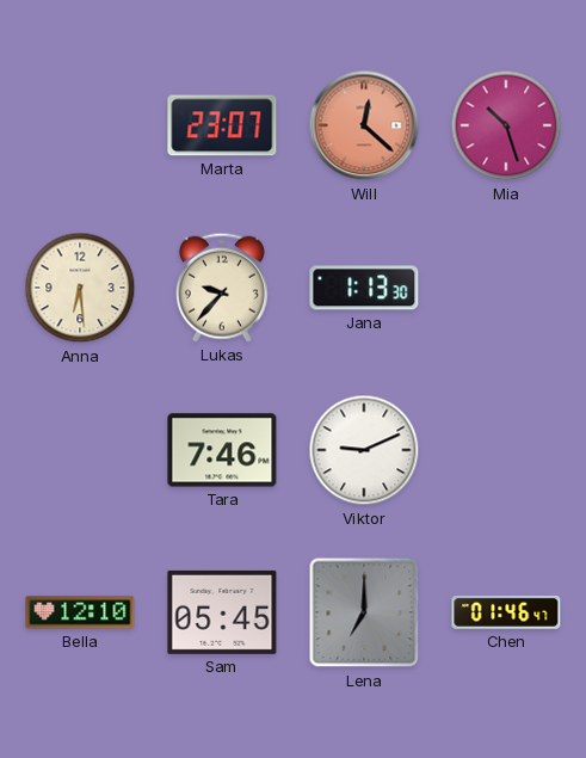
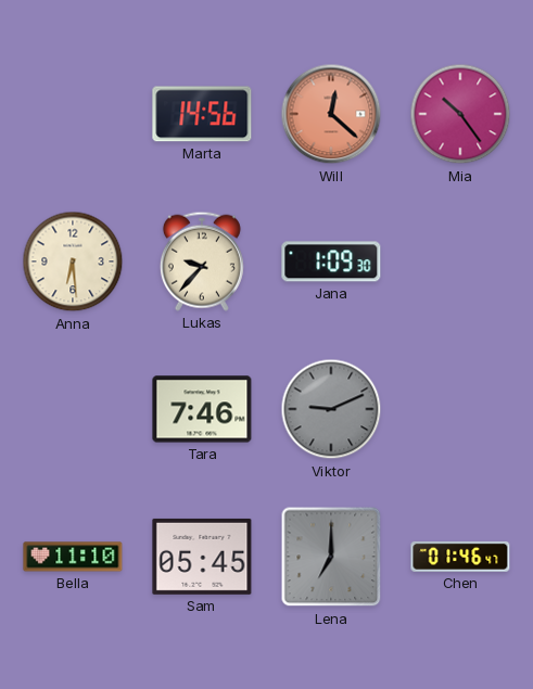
Marta: 23:07 -> 14:56 (202, 114)
Mia: 10:27 -> 10:24 (460, 114)
Jana: 1:13 -> 1:09 (331, 261)
Viktor dial: white -> grey (331, 409)
Bella: 12:10 -> 11:10 (73, 557)
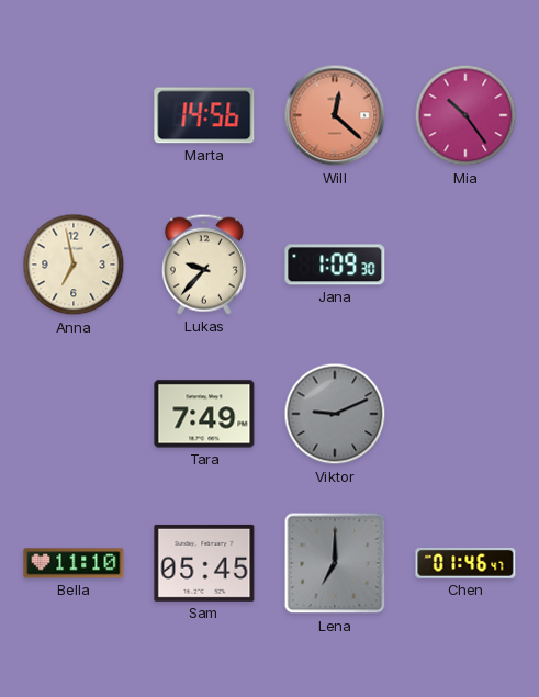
Anna: 6:29 -> 6:58 (74, 265)
Tara: 7:46 -> 7:49 (204, 414)
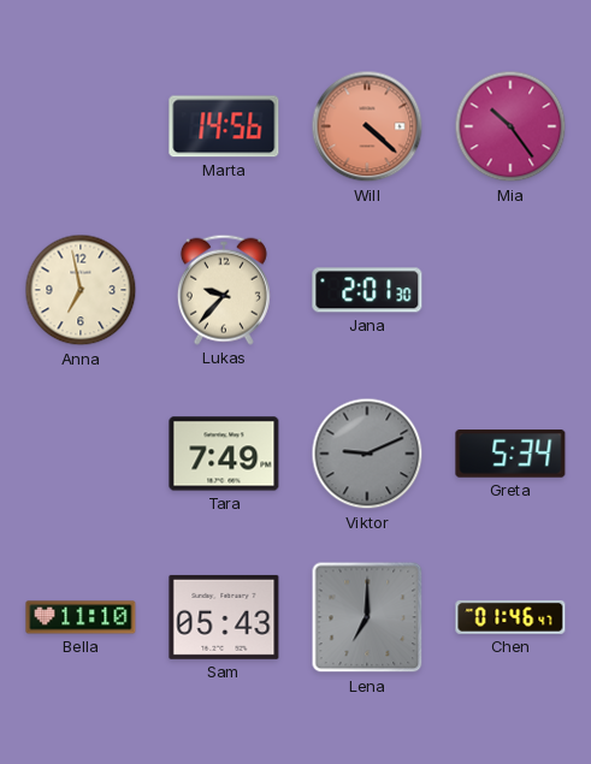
Will: 12:22 -> 4:22 (367, 126)
Jana: 1:09 -> 2:01 (367, 290)
Greta: none -> 5:34 (510, 454)
Sam: 05:45 -> 05:43 (224, 617)
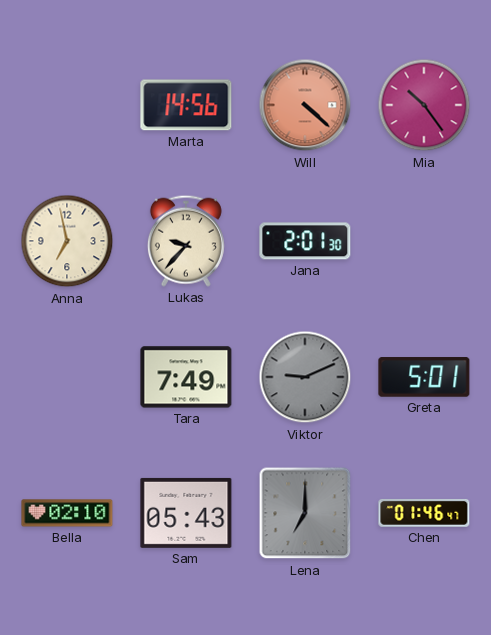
Greta: 5:34 -> 5:01 (424, 377)
Bella: 11:10 -> 02:10 (67, 513)
